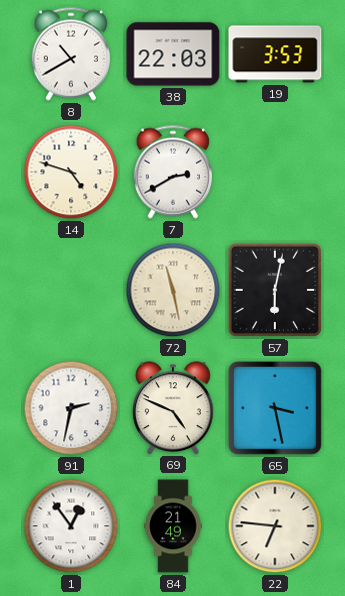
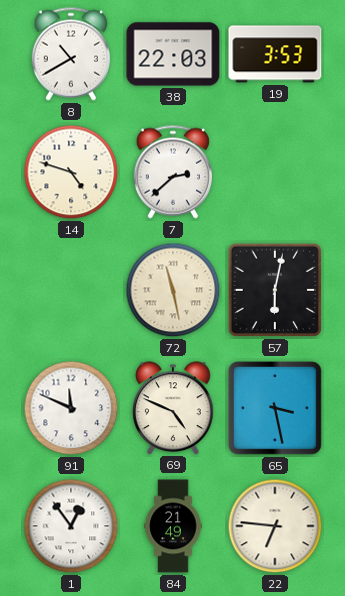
7: 2:40 -> 2:38 (173, 172)
91: 2:32 -> 11:49 (71, 408)
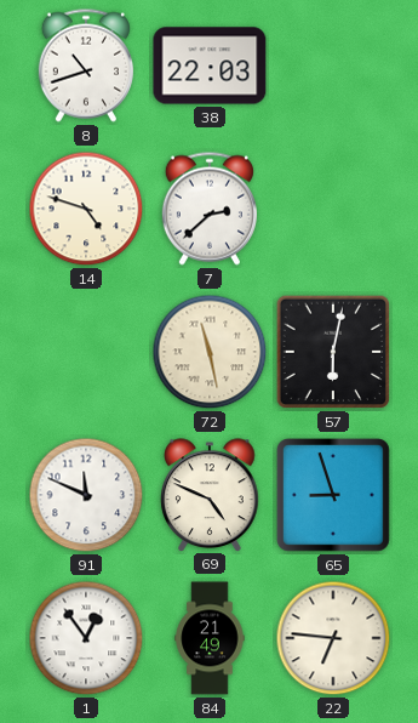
8: 10:40 -> 10:42 (86, 66)
19: 3:53 -> none (275, 54)
65: 3:28 -> 8:57 (334, 496)
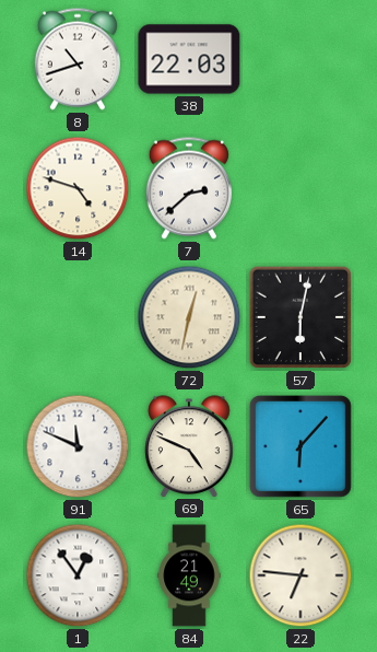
72: 11:28 -> 12:32 (189, 317)
65: 8:57 -> 6:07 (302, 447)
